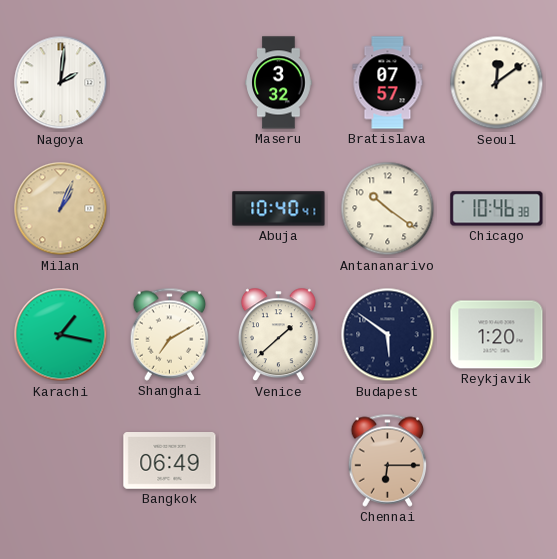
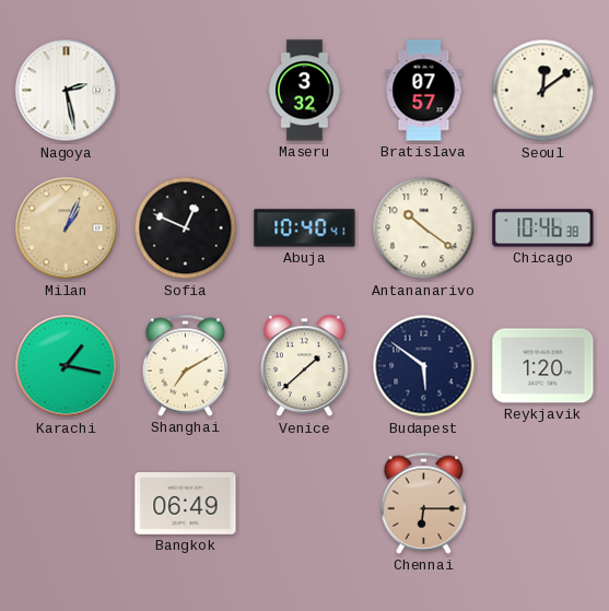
Nagoya: 2:01 -> 2:28 (67, 91)
Sofia: none -> 12:49 (186, 228)
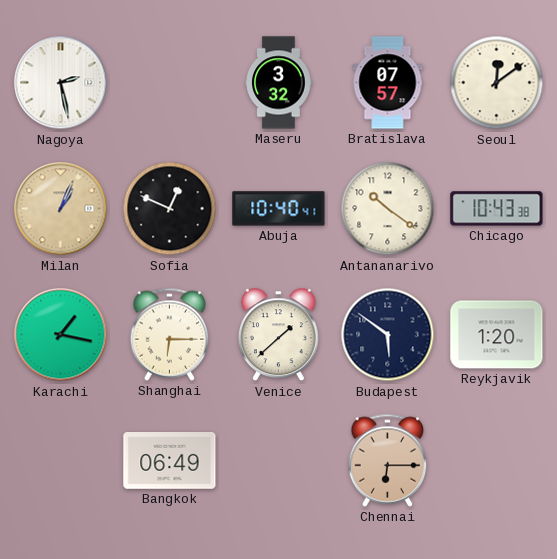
Chicago: 10:46 -> 10:43 (497, 209)
Shanghai: 7:10 -> 6:15 (170, 334)
